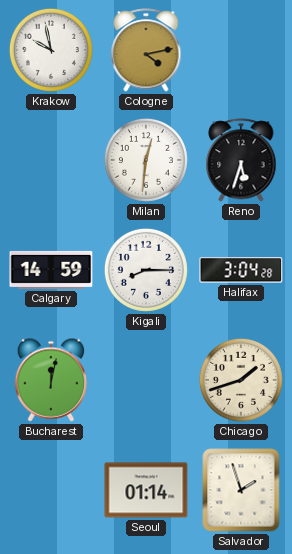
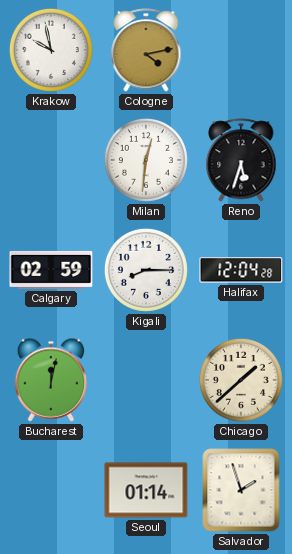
Calgary: 14:59 -> 02:59 (51, 270)
Halifax: 3:04 -> 12:04 (241, 270)
Chicago: 1:42 -> 1:38 (241, 380)
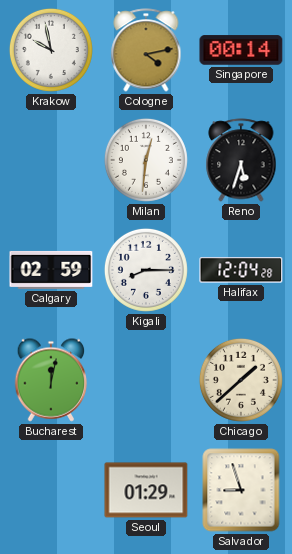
Singapore: none -> 00:14 (241, 50)
Seoul: 01:14 -> 01:29 (146, 490)
Salvador: 1:57 -> 8:57 (241, 490)
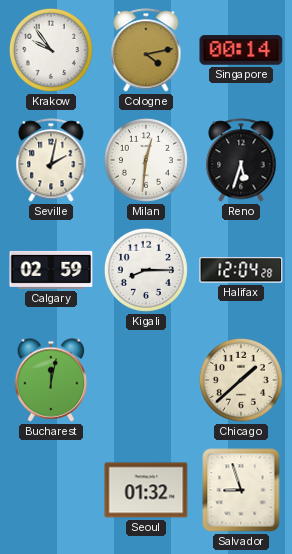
Krakow: 9:58 -> 9:54 (51, 50)
Seville: none -> 2:02 (51, 160)
Seoul: 01:29 -> 01:32 (146, 490)
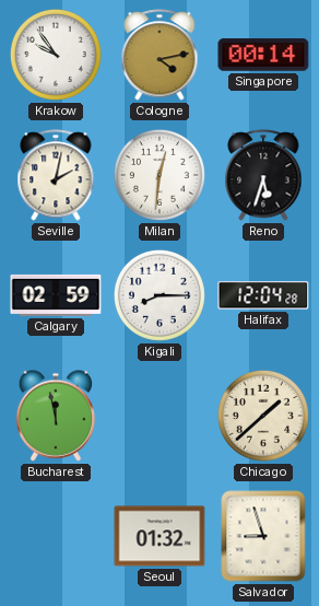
Bucharest: 12:02 -> 11:58 (56, 416)
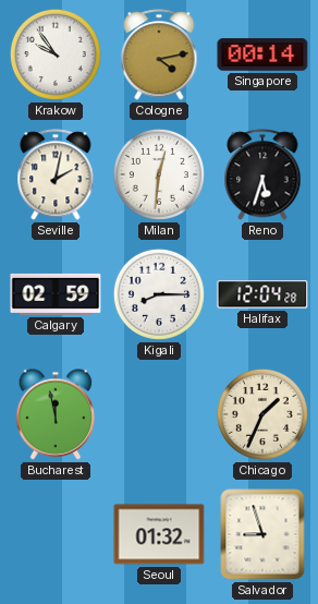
Chicago: 1:38 -> 1:34 (262, 414)
